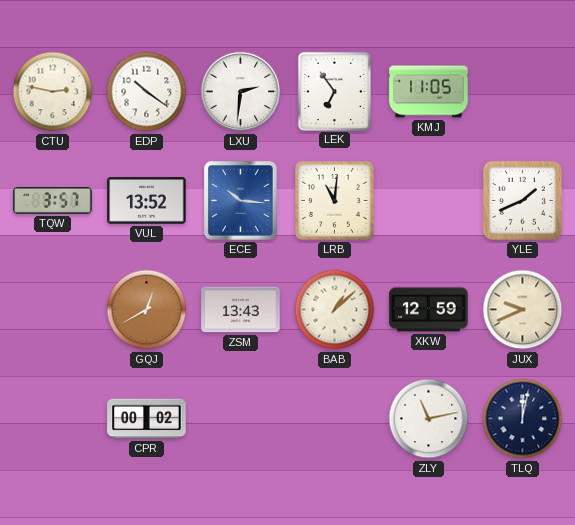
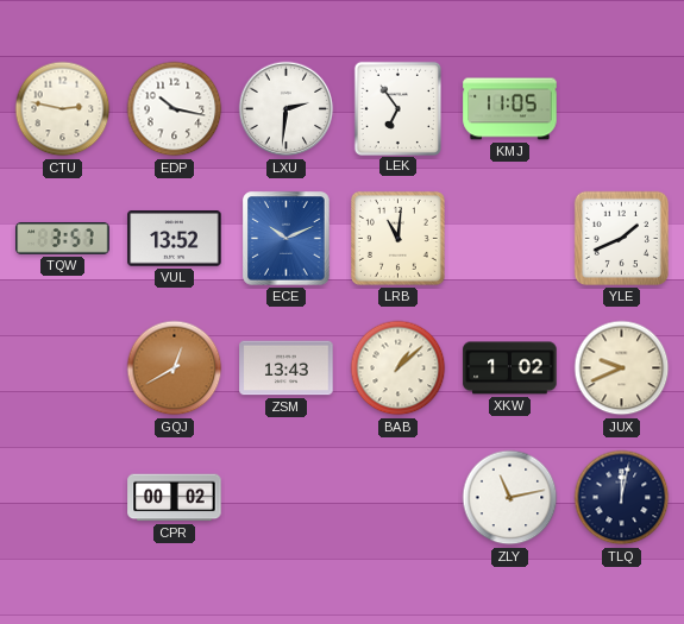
EDP: 10:21 -> 10:17 (175, 109)
ECE: 10:16 -> 10:11 (287, 239)
XKW: 12:59 -> 1:02 (510, 368)
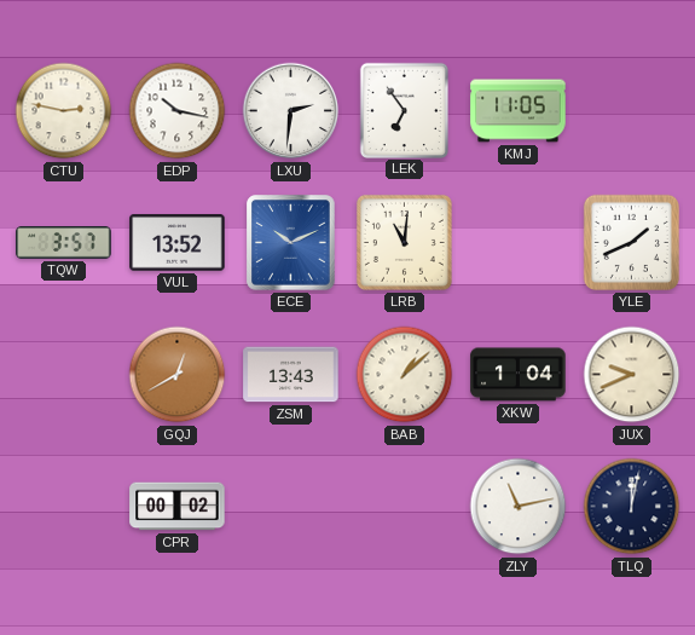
XKW: 1:02 -> 1:04 (519, 375)
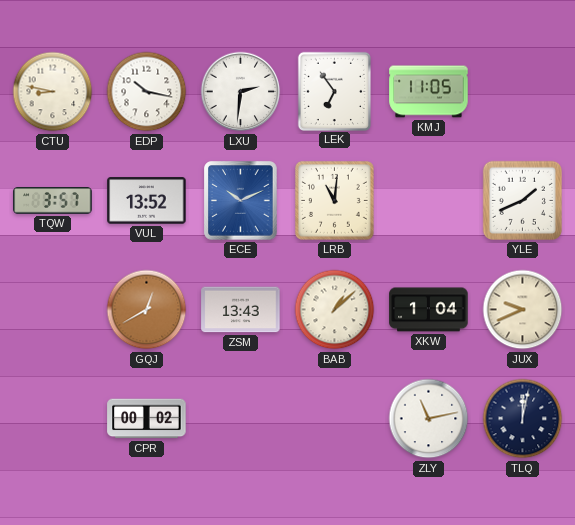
CTU: 2:47 -> 8:47 (53, 92)
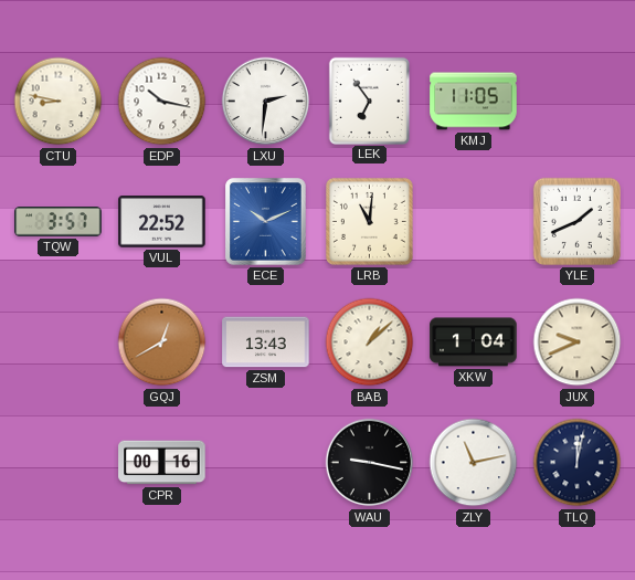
VUL: 13:52 -> 22:52 (162, 222)
CPR: 00:02 -> 00:16 (162, 463)
WAU: none -> 9:17 (370, 463)
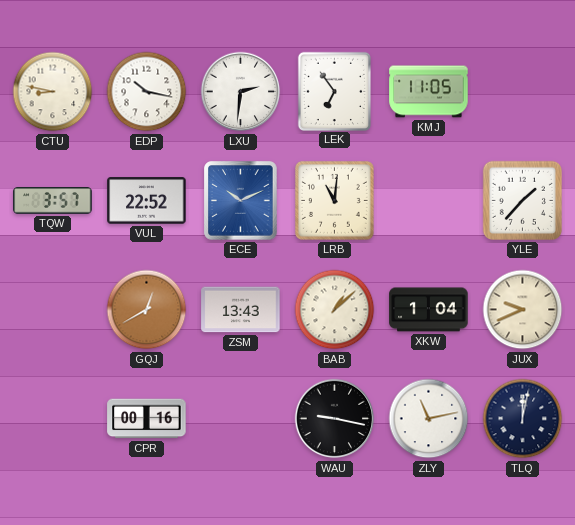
YLE: 1:41 -> 1:37 (522, 200)
